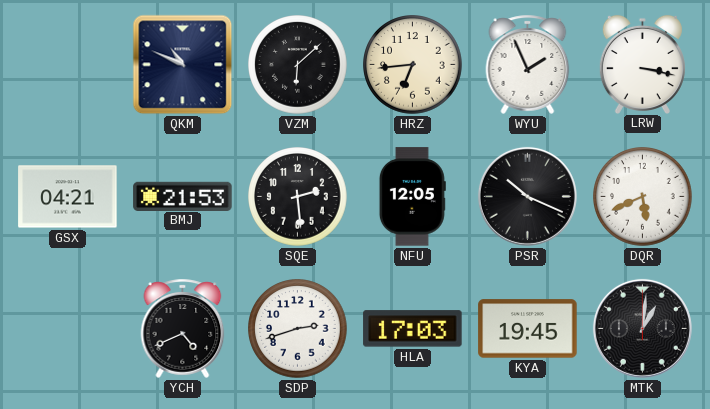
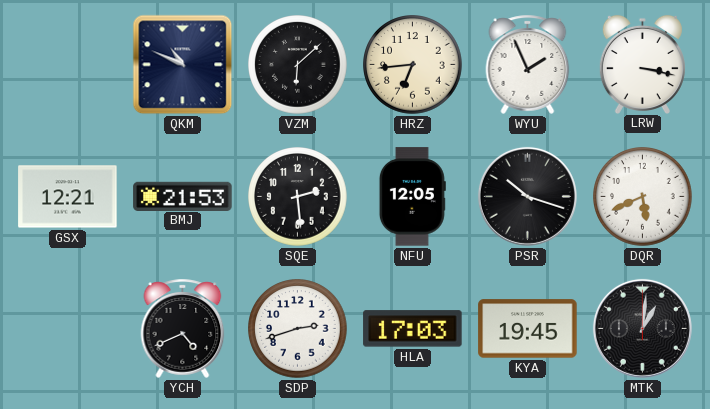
GSX: 04:21 -> 12:21 (68, 197)
PSR: 10:19 -> 10:18 (527, 196)
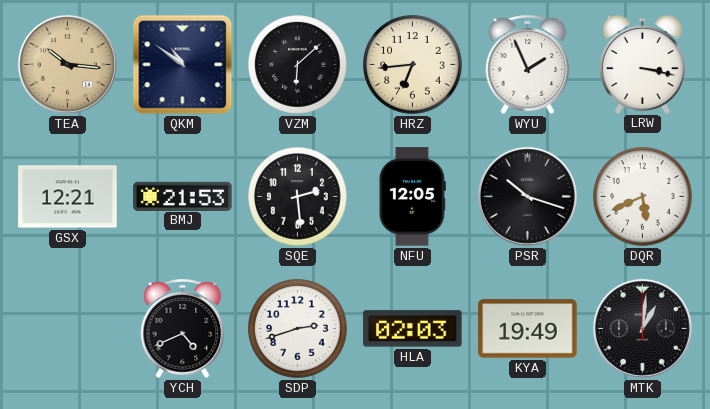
TEA: none -> 10:16 (67, 64)
QKM: 10:49 -> 10:51 (183, 65)
HLA: 17:03 -> 02:03 (413, 329)
KYA: 19:45 -> 19:49 (528, 329)
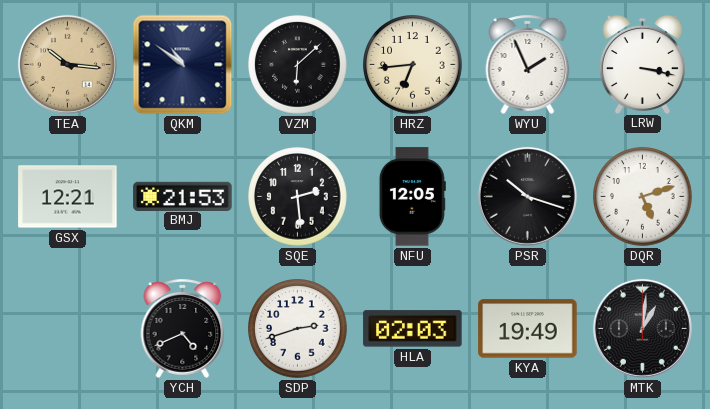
DQR: 5:41 -> 5:12 (643, 197)
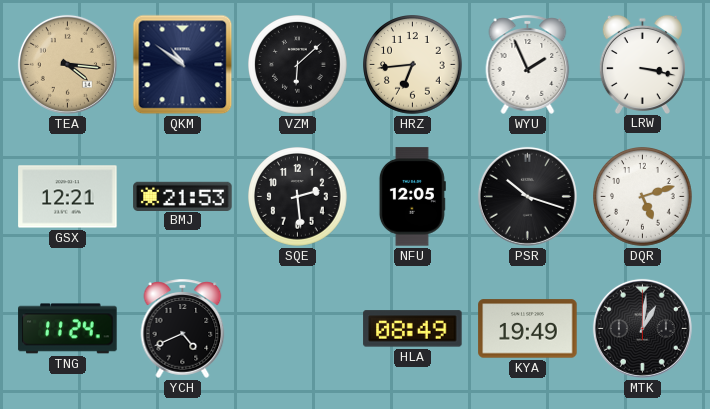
TEA: 10:16 -> 4:16 (67, 64)
TNG: none -> 11:24 (68, 329)
SDP: 2:42 -> none (298, 329)
HLA: 02:03 -> 08:49 (413, 329)
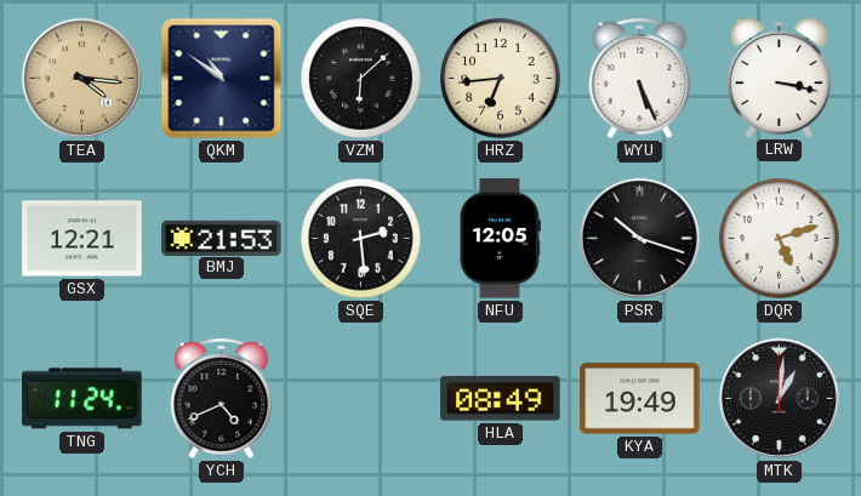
WYU: 1:56 -> 5:26 (640, 78)
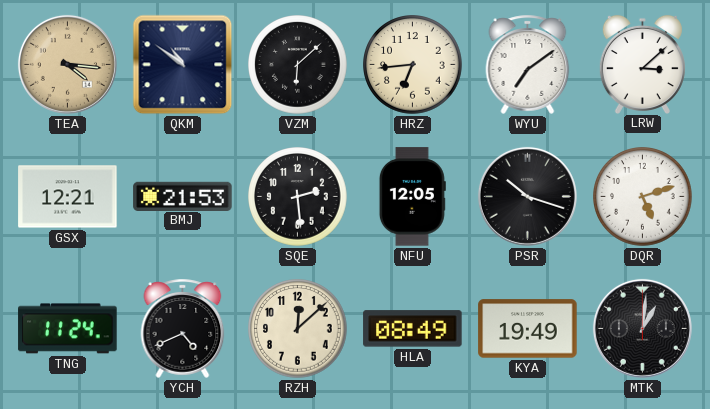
WYU: 5:26 -> 7:09 (528, 64)
LRW: 3:17 -> 3:08 (642, 64)
RZH: none -> 12:08 (298, 329)
